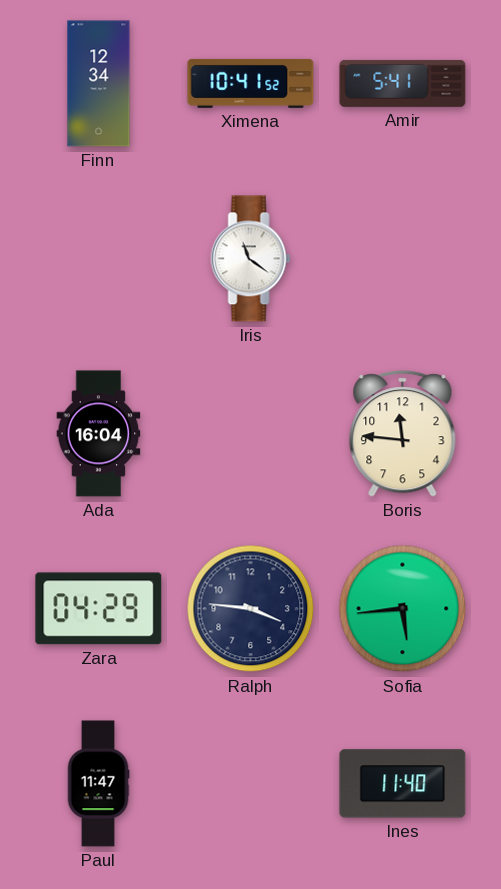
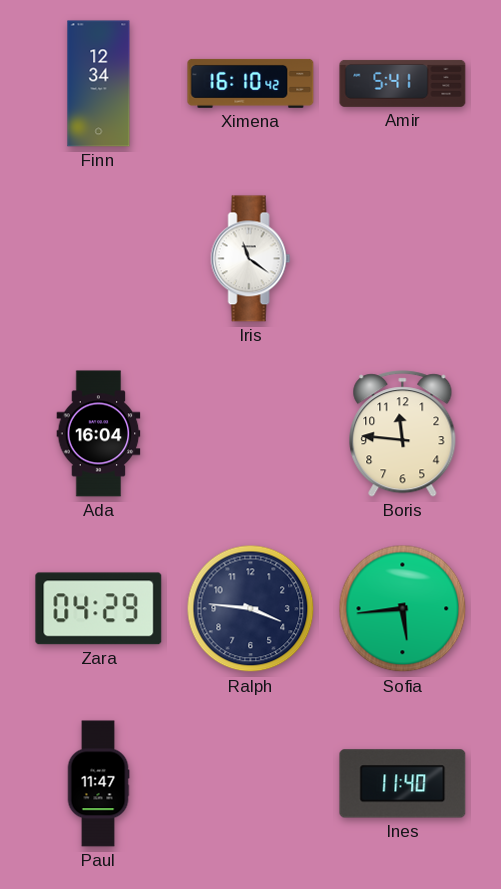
Ximena: 10:41 -> 16:10 (251, 83)
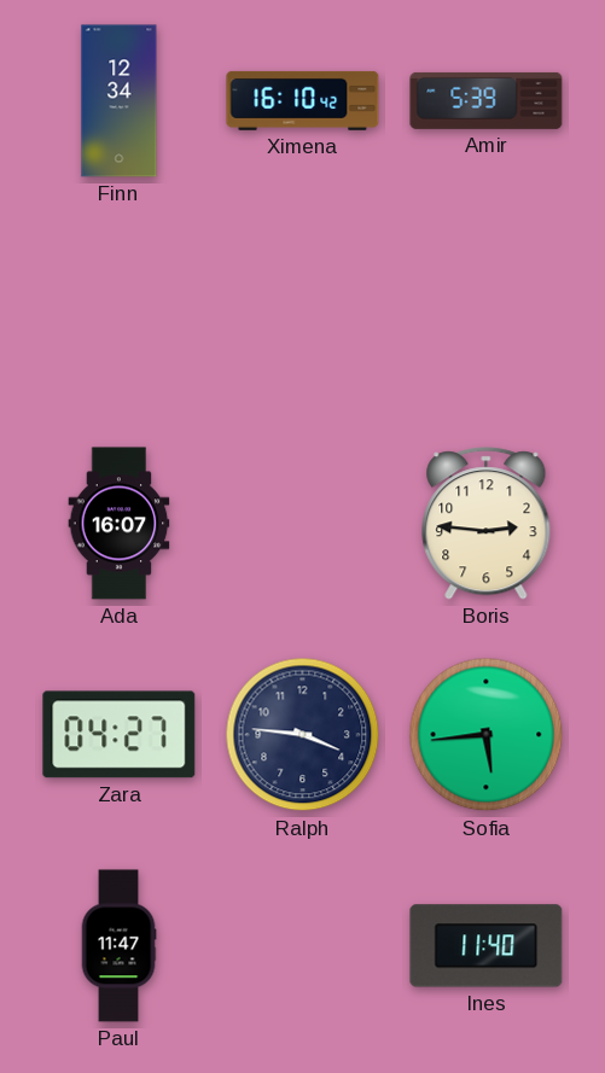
Amir: 5:41 -> 5:39 (487, 100)
Iris: 11:21 -> none (251, 259)
Ada: 16:04 -> 16:07 (120, 524)
Boris: 11:46 -> 2:46 (487, 524)
Zara: 04:29 -> 04:27 (120, 735)
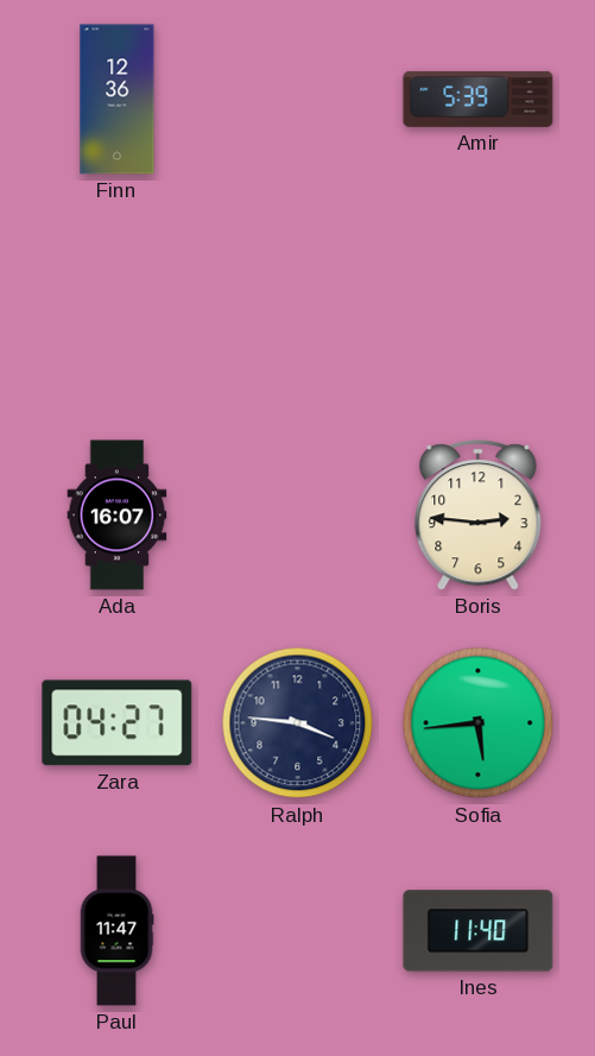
Finn: 12:34 -> 12:36 (118, 100)
Ximena: 16:10 -> none (303, 100)
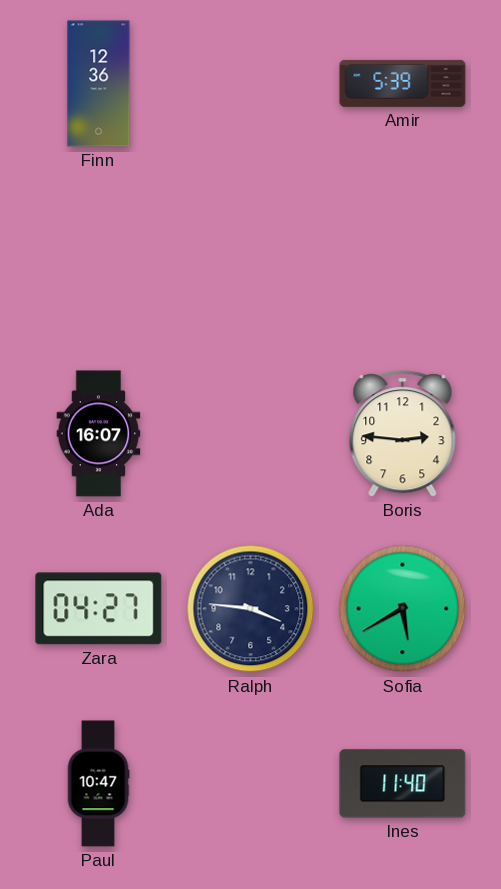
Sofia: 5:44 -> 5:40 (403, 609)
Paul: 11:47 -> 10:47 (98, 784)
